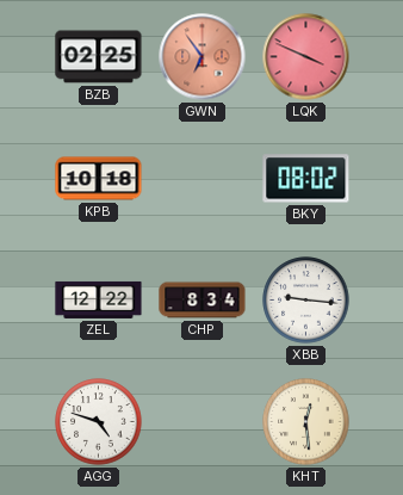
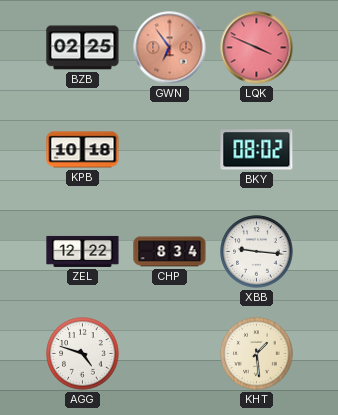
KHT: 12:29 -> 1:29 (257, 354)
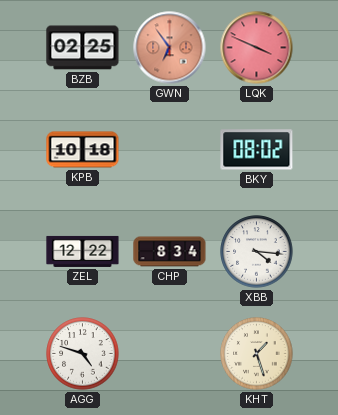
XBB: 9:16 -> 4:16 (257, 252)
KHT: 1:29 -> 1:27 (257, 354)
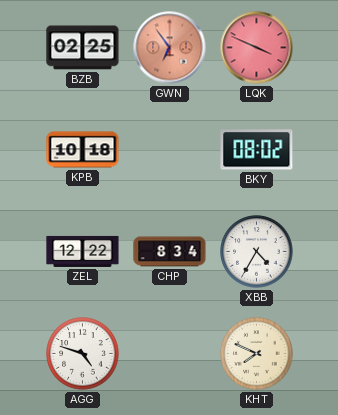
XBB: 4:16 -> 4:35 (257, 252)
KHT: 1:27 -> 7:49 (257, 354)
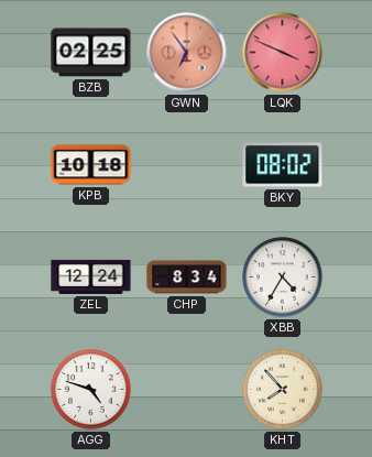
ZEL: 12:22 -> 12:24 (91, 276)
KHT: 7:49 -> 7:53 (283, 390)
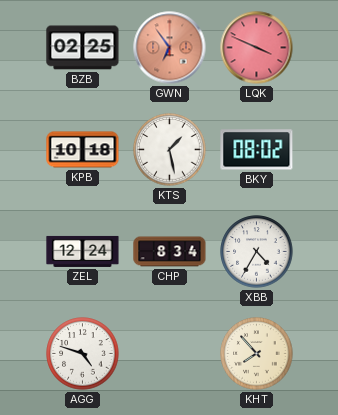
KTS: none -> 1:28 (170, 150)
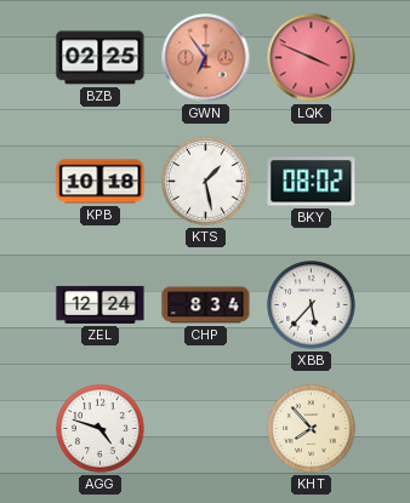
XBB: 4:35 -> 5:37 (312, 305)
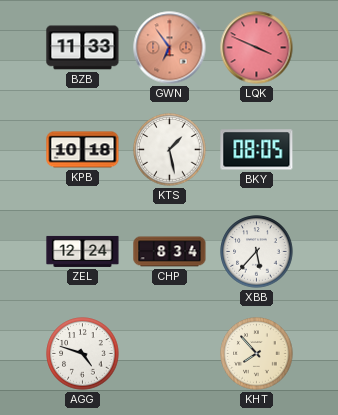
BZB: 02:25 -> 11:33 (83, 48)
BKY: 08:02 -> 08:05 (257, 150)
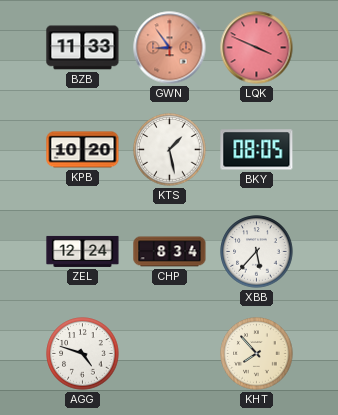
GWN: 6:54 -> 8:54 (170, 48)
KPB: 10:18 -> 10:20 (83, 150)
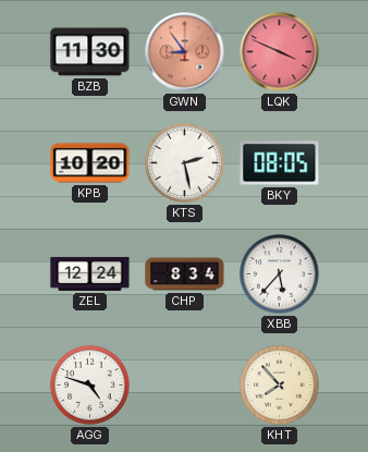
BZB: 11:33 -> 11:30 (90, 52)
KTS: 1:28 -> 2:28 (185, 163)
